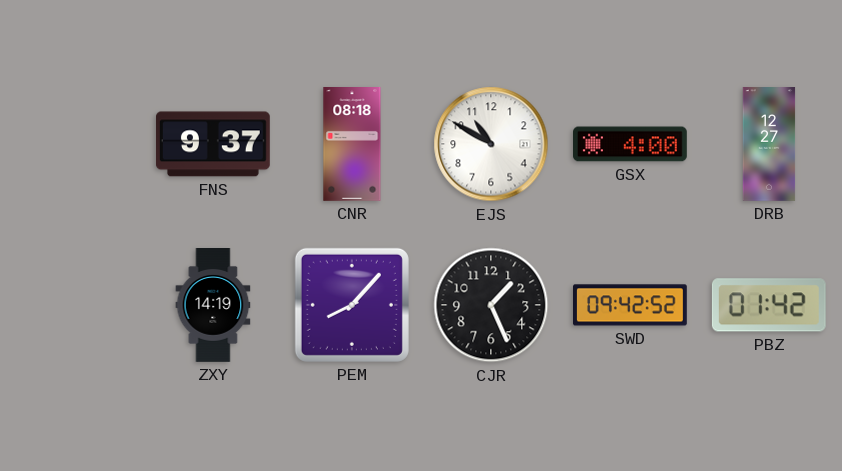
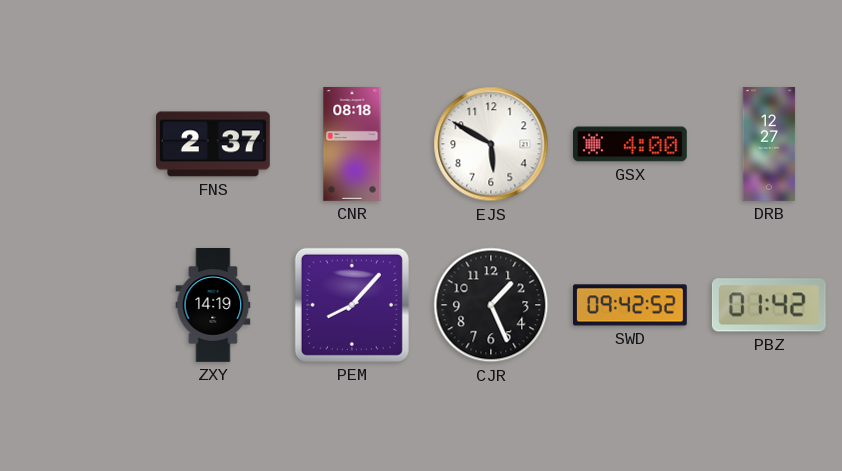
FNS: 9:37 -> 2:37 (214, 144)
EJS: 10:50 -> 5:50 (491, 144)
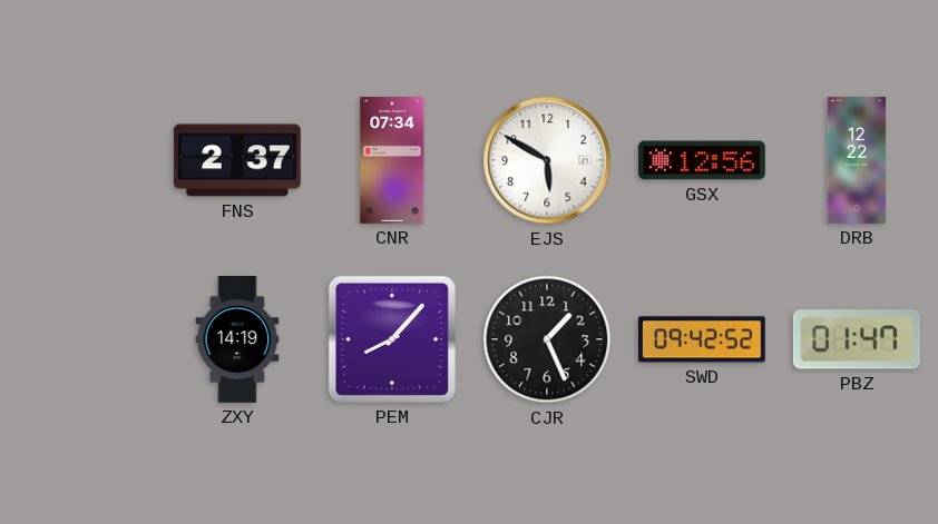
CNR: 08:18 -> 07:34 (392, 161)
GSX: 4:00 -> 12:56 (703, 160)
DRB: 12:27 -> 12:22 (857, 160)
PBZ: 01:42 -> 01:47 (857, 339)
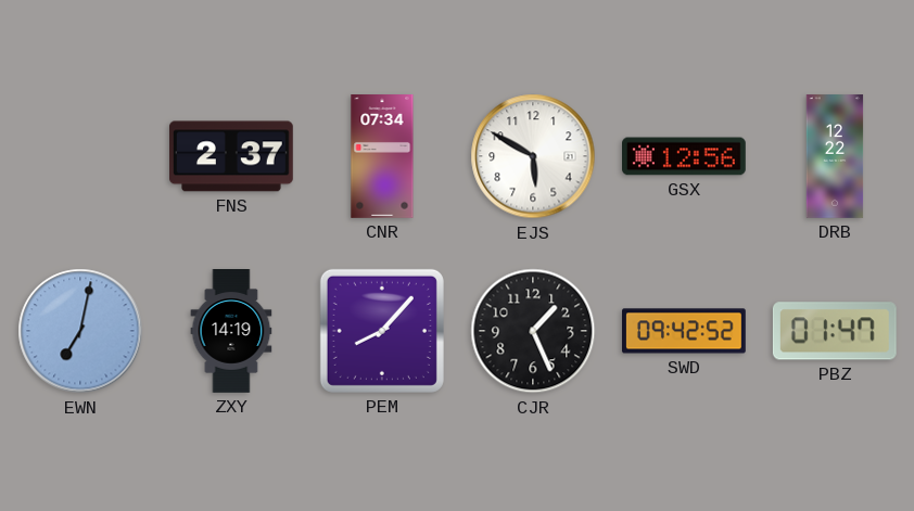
EWN: none -> 7:02 (80, 331)
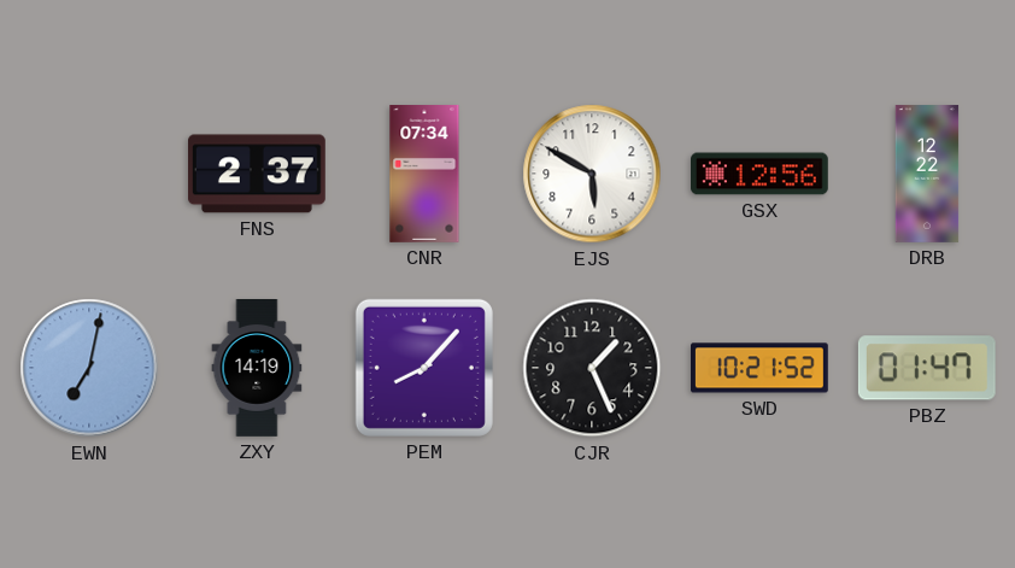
SWD: 09:42 -> 10:21 (761, 368)
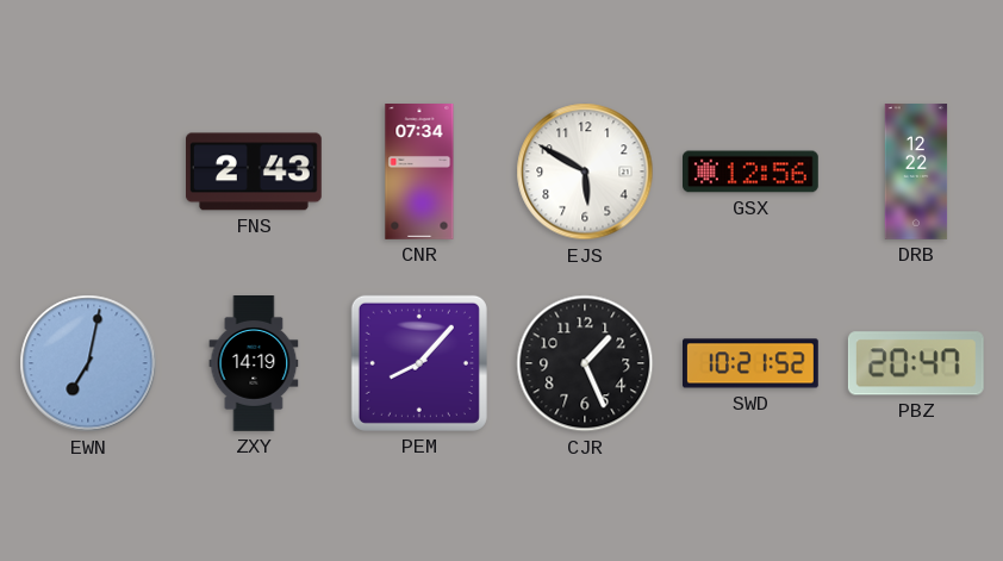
FNS: 2:37 -> 2:43 (255, 172)
PBZ: 01:47 -> 20:47 (916, 363)
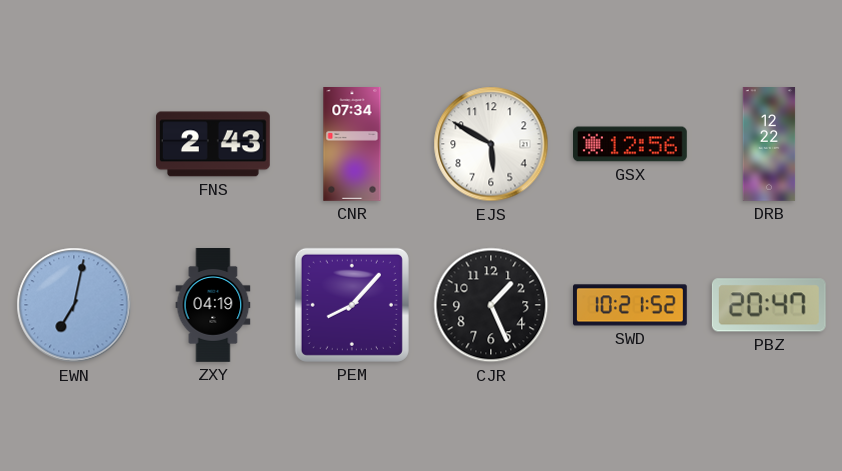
ZXY: 14:19 -> 04:19 (213, 306)
